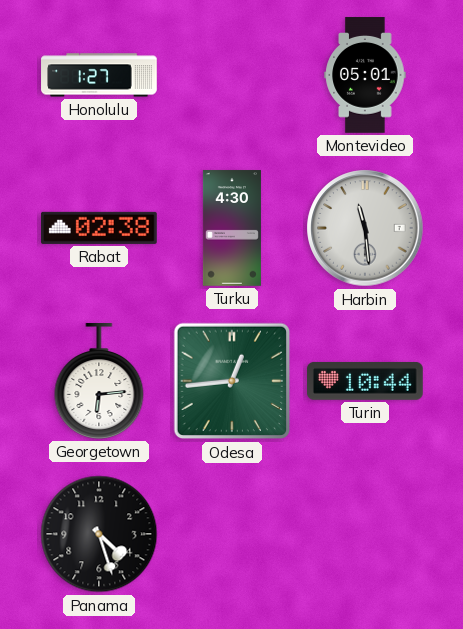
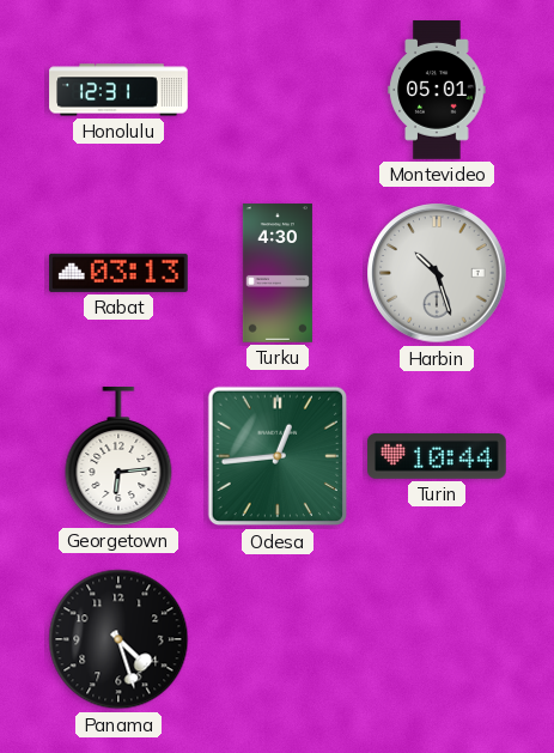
Honolulu: 1:27 -> 12:31 (118, 90)
Rabat: 02:38 -> 03:13 (120, 273)
Harbin: 11:29 -> 10:27 (437, 273)
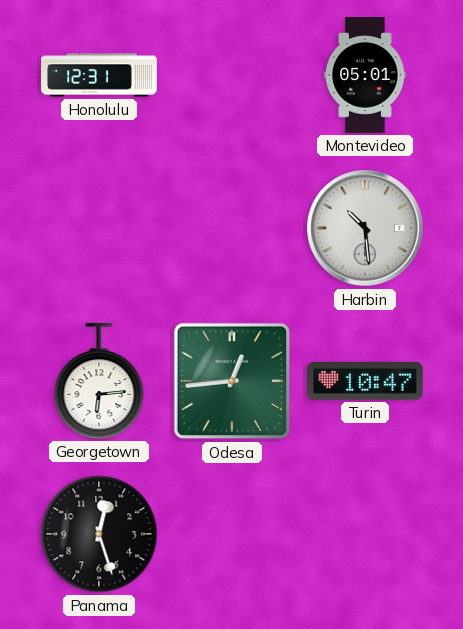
Rabat: 03:13 -> none (120, 273)
Turku: 4:30 -> none (278, 273)
Harbin: 10:27 -> 10:29 (365, 228)
Turin: 10:44 -> 10:47 (366, 381)
Panama: 4:27 -> 12:27 (99, 534)
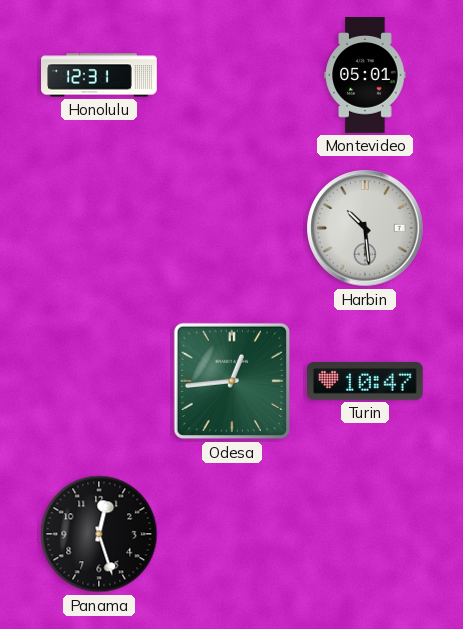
Georgetown: 6:14 -> none (99, 382)
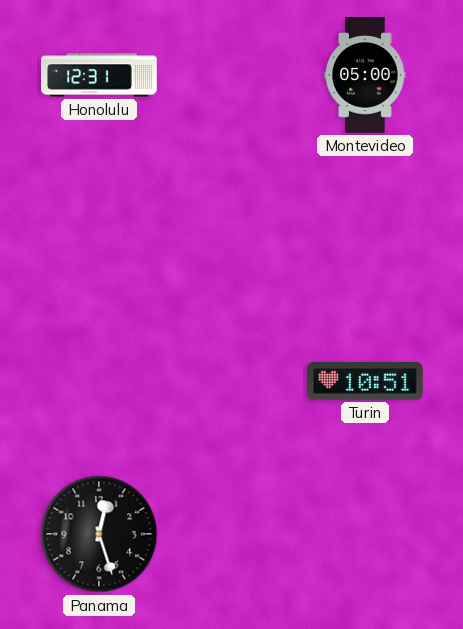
Montevideo: 05:01 -> 05:00 (365, 75)
Harbin: 10:29 -> none (365, 228)
Odesa: 12:44 -> none (232, 381)
Turin: 10:47 -> 10:51 (366, 381)
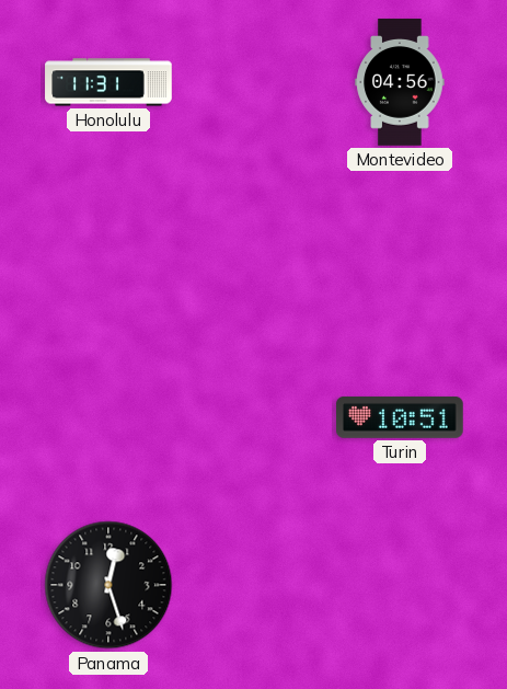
Honolulu: 12:31 -> 11:31 (108, 82)
Montevideo: 05:00 -> 04:56 (400, 82)
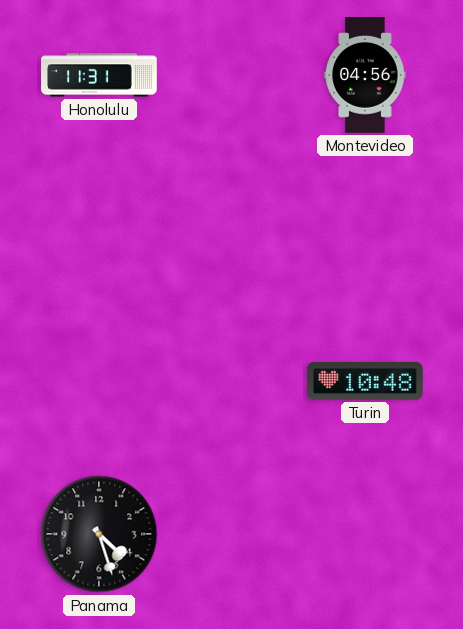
Turin: 10:51 -> 10:48 (366, 381)
Panama: 12:27 -> 4:27 (99, 534)
